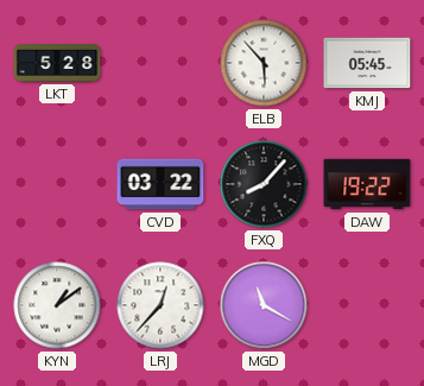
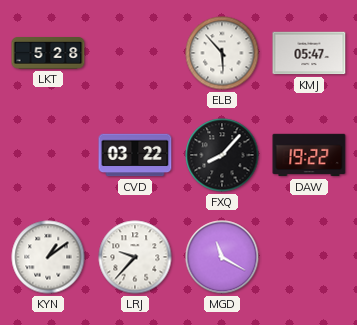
KMJ: 05:45 -> 05:47 (309, 53)
LRJ: 12:37 -> 9:37 (135, 257)
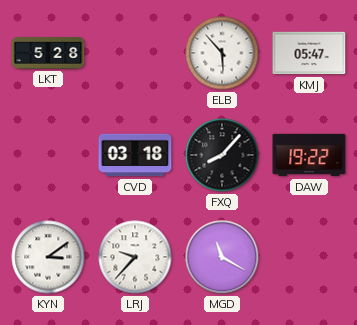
CVD: 03:22 -> 03:18 (135, 155)
KYN: 1:09 -> 3:09 (48, 257)
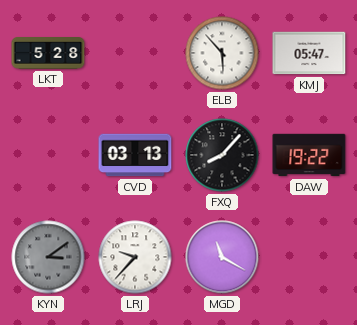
CVD: 03:18 -> 03:13 (135, 155)
KYN dial: white -> grey (48, 257)
